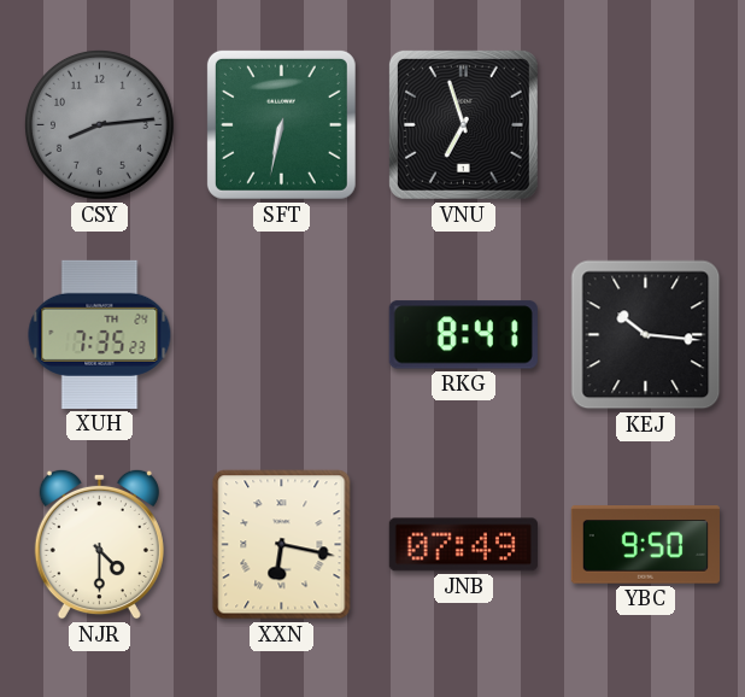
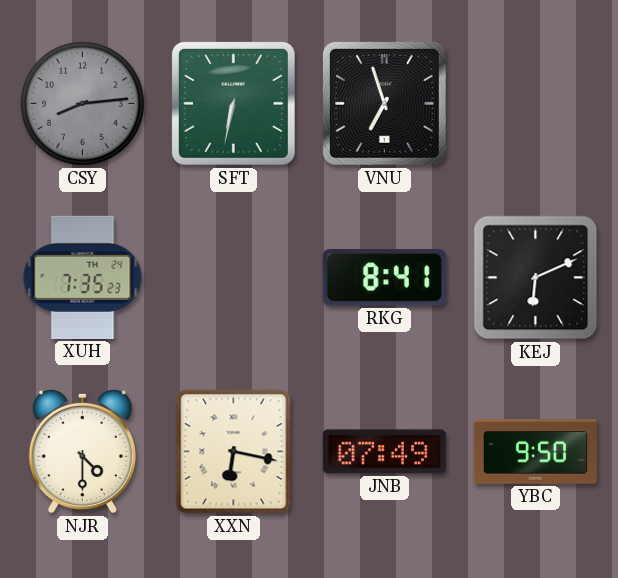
KEJ: 10:16 -> 6:11 (536, 278)
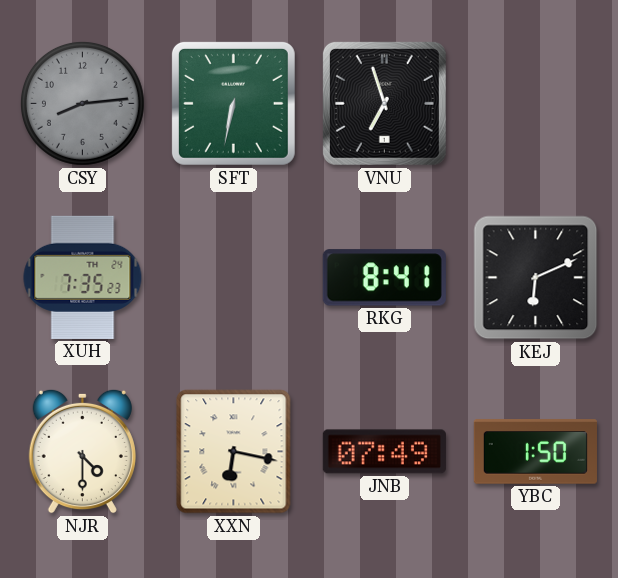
YBC: 9:50 -> 1:50 (535, 452)
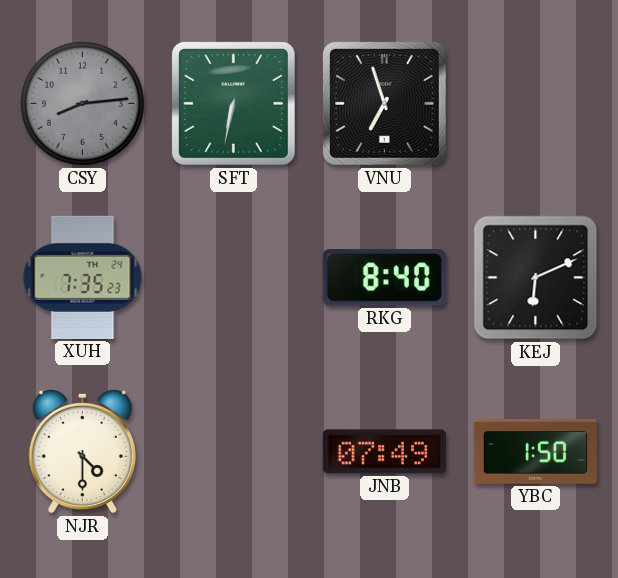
RKG: 8:41 -> 8:40 (384, 278)
XXN: 6:17 -> none (234, 452)
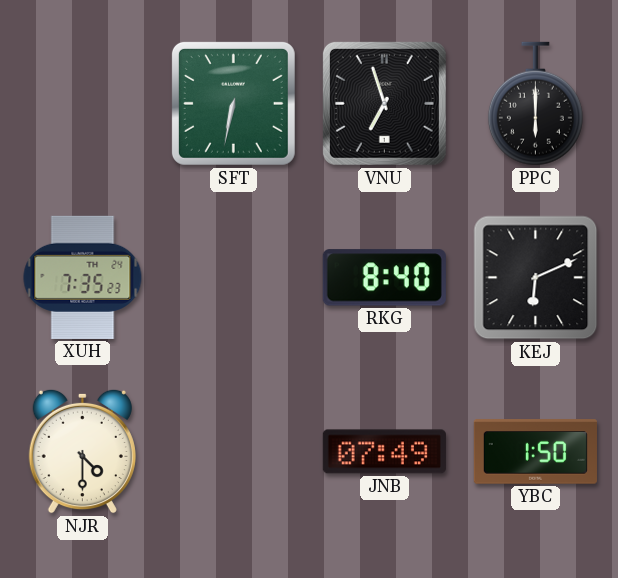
CSY: 8:14 -> none (82, 103)
PPC: none -> 6:00 (535, 104)
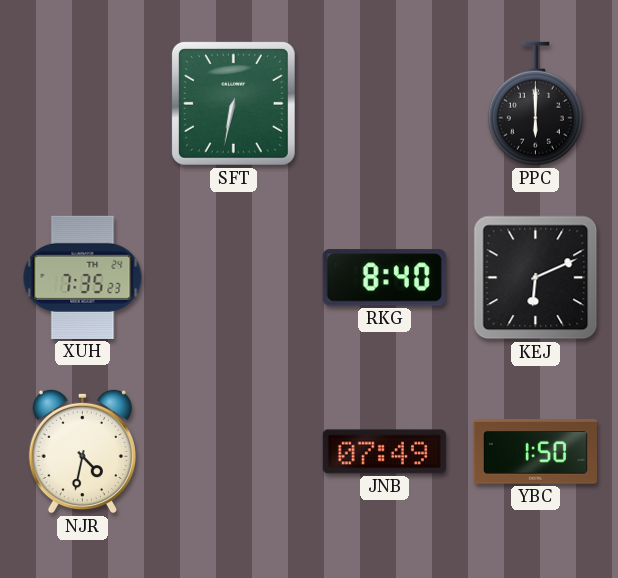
VNU: 6:57 -> none (384, 103)
NJR: 4:30 -> 4:32 (82, 451)
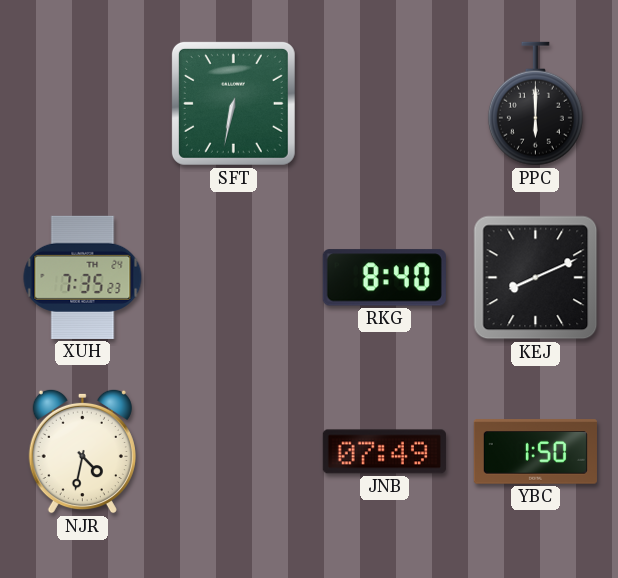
KEJ: 6:11 -> 8:11 (536, 278)
